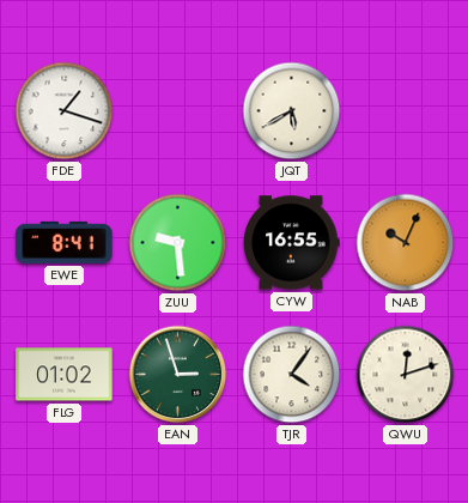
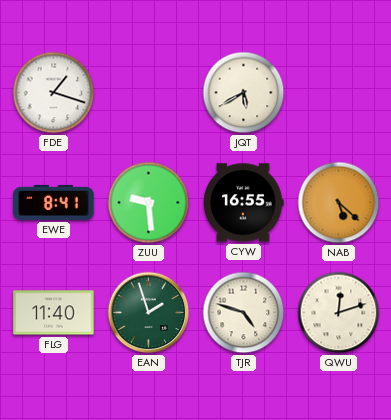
NAB: 10:04 -> 5:22 (339, 203)
FLG: 01:02 -> 11:40 (54, 313)
EAN: 2:57 -> 1:57 (149, 313)
TJR: 4:06 -> 4:48 (244, 313)
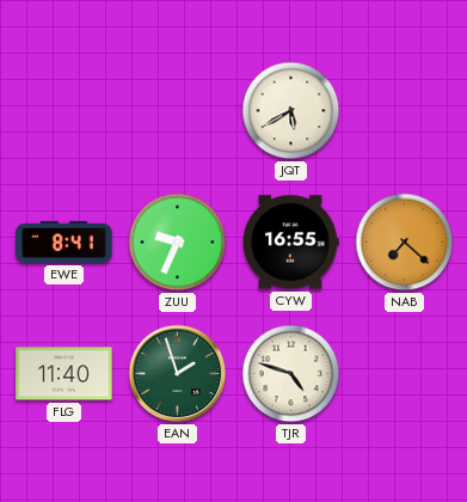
FDE: 1:18 -> none (54, 93)
ZUU: 9:29 -> 9:34 (178, 243)
NAB: 5:22 -> 7:22 (405, 243)
QWU: 12:12 -> none (339, 313)
